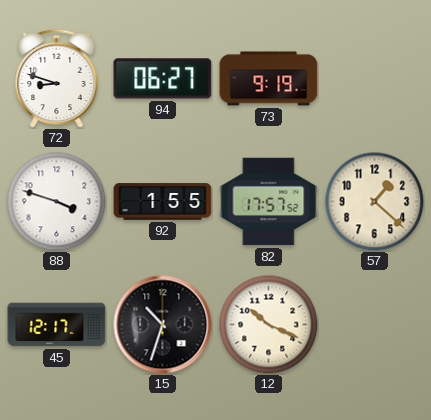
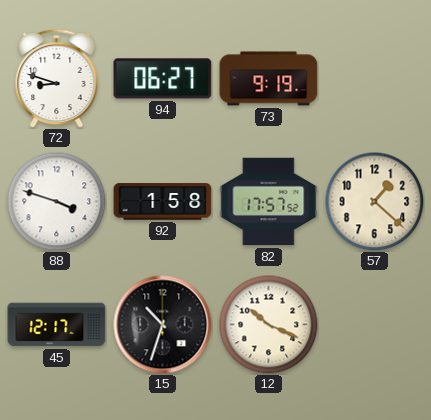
92: 1:55 -> 1:58 (163, 202)
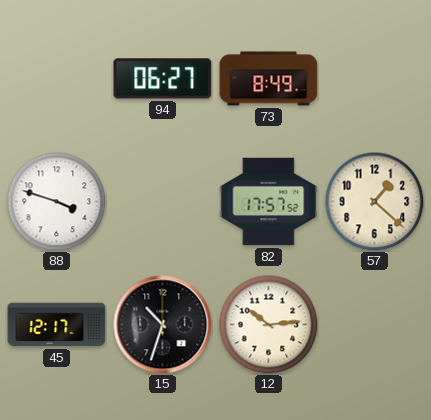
72: 8:48 -> none (57, 78)
73: 9:19 -> 8:49 (269, 79)
92: 1:58 -> none (163, 202)
12: 10:19 -> 10:14 (269, 325)
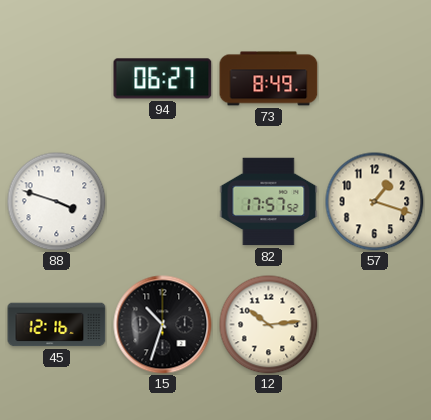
57: 1:22 -> 1:18 (375, 202)
45: 12:17 -> 12:16 (57, 325)
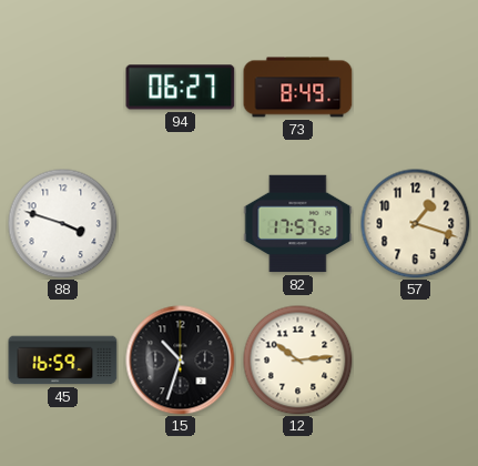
45: 12:16 -> 16:59 (63, 361)
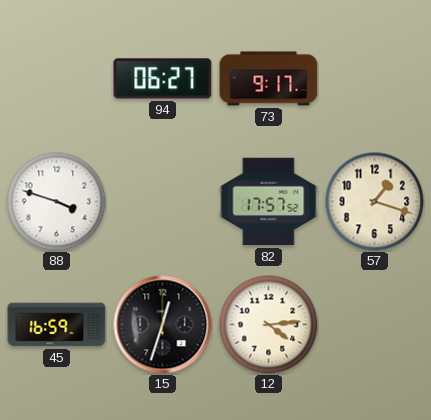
73: 8:49 -> 9:17 (269, 79)
15: 10:33 -> 12:33 (163, 325)
12: 10:14 -> 4:14 (269, 325)
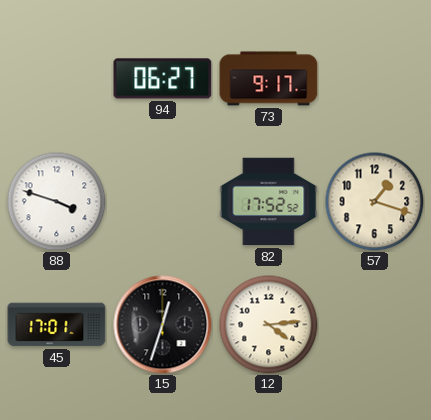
82: 17:57 -> 17:52 (269, 202)
45: 16:59 -> 17:01 (57, 325)
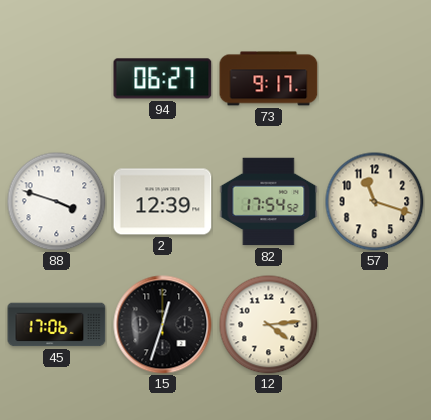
2: none -> 12:39 (163, 202)
82: 17:52 -> 17:54 (269, 202)
57: 1:18 -> 11:18 (375, 202)
45: 17:01 -> 17:06 (57, 325)
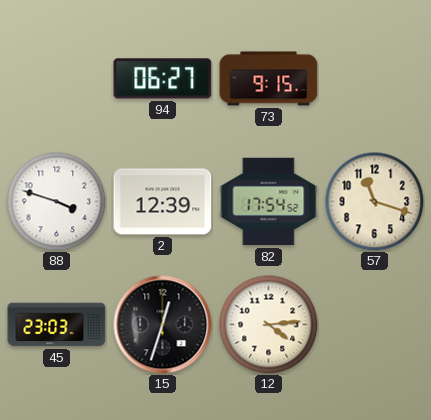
73: 9:17 -> 9:15 (269, 79)
45: 17:06 -> 23:03 (57, 325)
